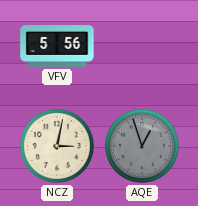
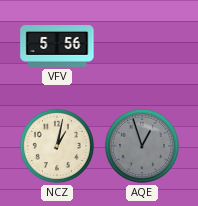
NCZ: 3:02 -> 1:02 (57, 146)
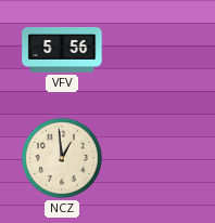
NCZ: 1:02 -> 12:59 (62, 158)
AQE: 12:57 -> none (142, 146)
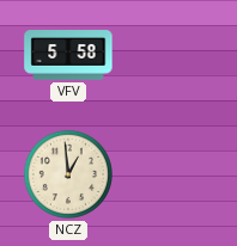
VFV: 5:56 -> 5:58 (68, 56)
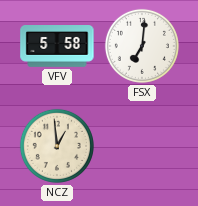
FSX: none -> 7:01 (142, 46)
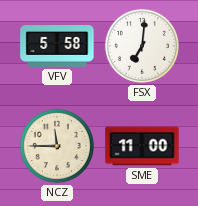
NCZ: 12:59 -> 11:45 (57, 146)
SME: none -> 11:00 (142, 146)
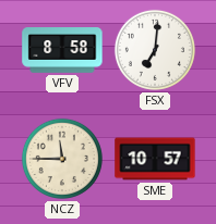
VFV: 5:58 -> 8:58 (62, 51)
SME: 11:00 -> 10:57 (155, 159)
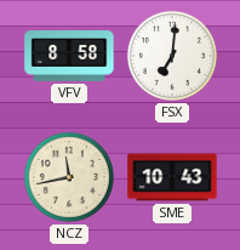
NCZ: 11:45 -> 11:43 (69, 177)
SME: 10:57 -> 10:43 (172, 177)
